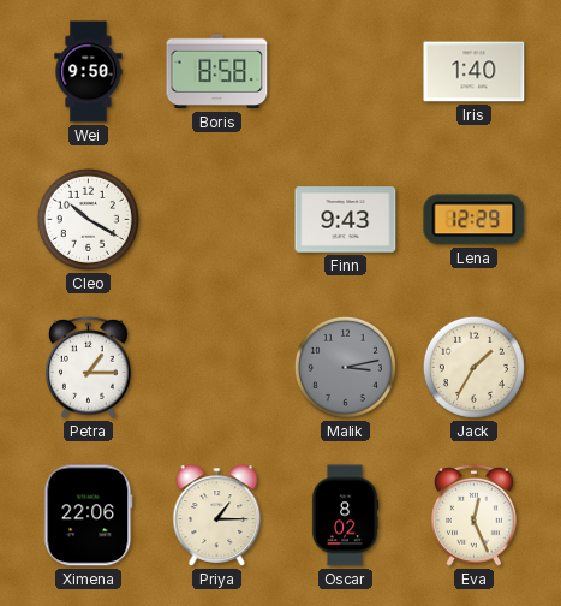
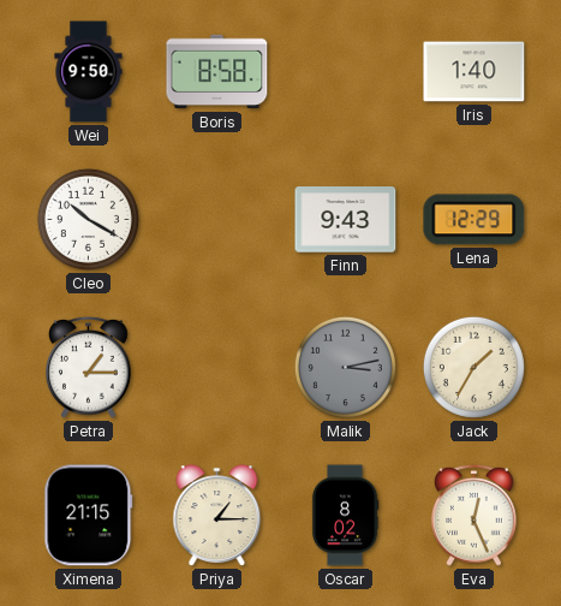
Ximena: 22:06 -> 21:15 (89, 516)
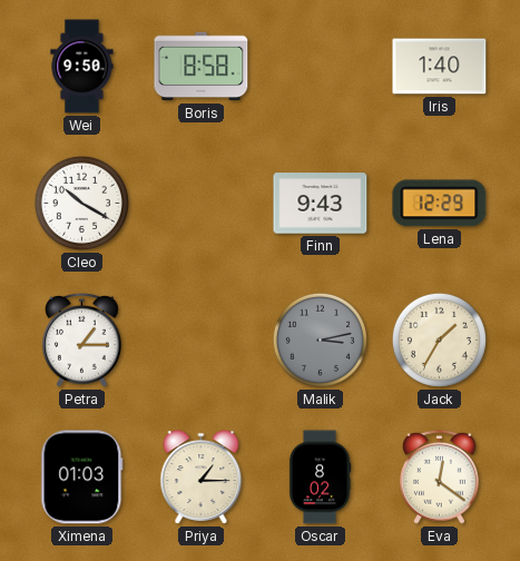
Ximena: 21:15 -> 01:03 (82, 478)
Eva: 12:26 -> 12:21 (440, 476)
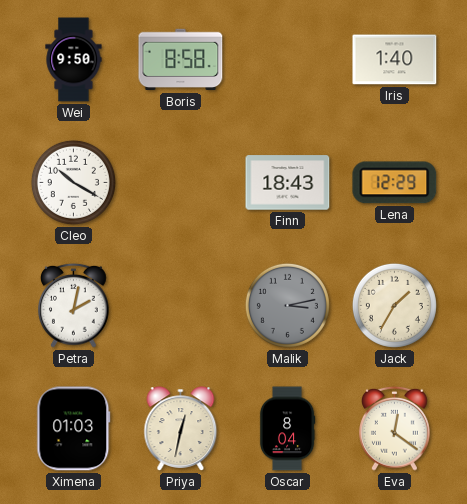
Finn: 9:43 -> 18:43 (288, 183)
Petra: 1:15 -> 2:02 (74, 305)
Priya: 1:15 -> 12:32 (181, 429)
Oscar: 8:02 -> 8:04 (287, 429)
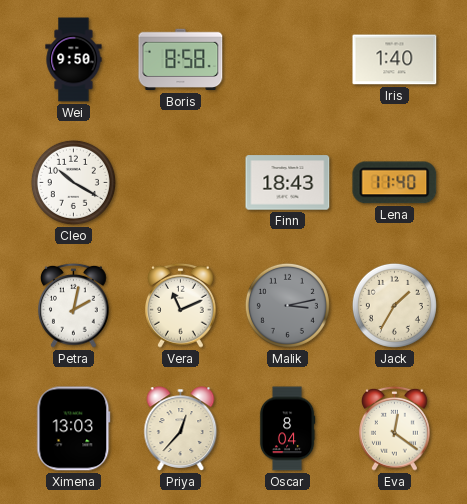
Lena: 12:29 -> 11:40 (395, 183)
Vera: none -> 11:11 (181, 305)
Ximena: 01:03 -> 13:03 (74, 429)
Priya: 12:32 -> 12:37 (181, 429)
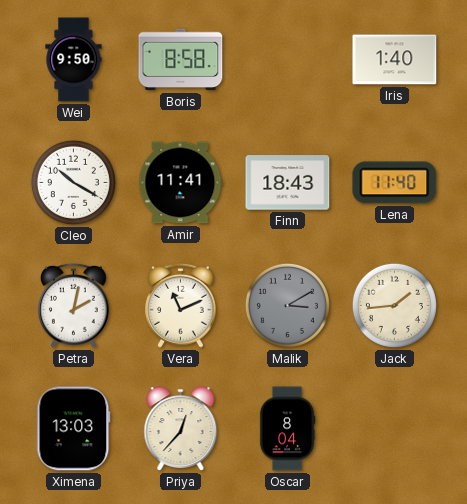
Amir: none -> 11:41 (181, 183)
Malik: 3:13 -> 3:10 (287, 305)
Jack: 1:35 -> 1:44 (394, 305)
Eva: 12:21 -> none (395, 428)
